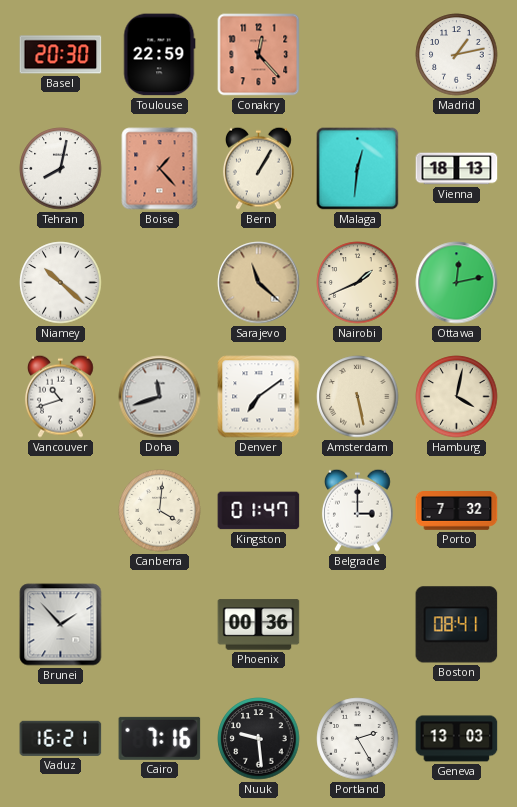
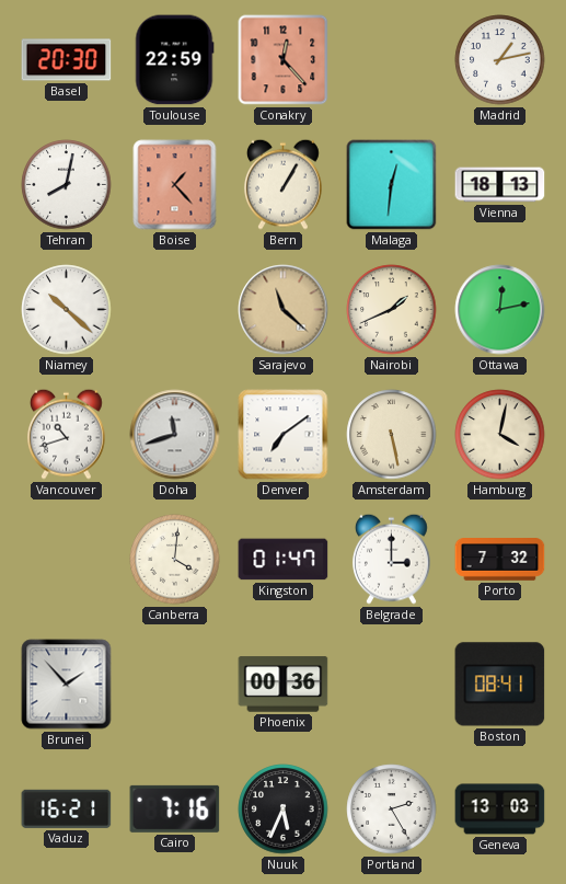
Nuuk: 9:29 -> 5:34 (284, 810)
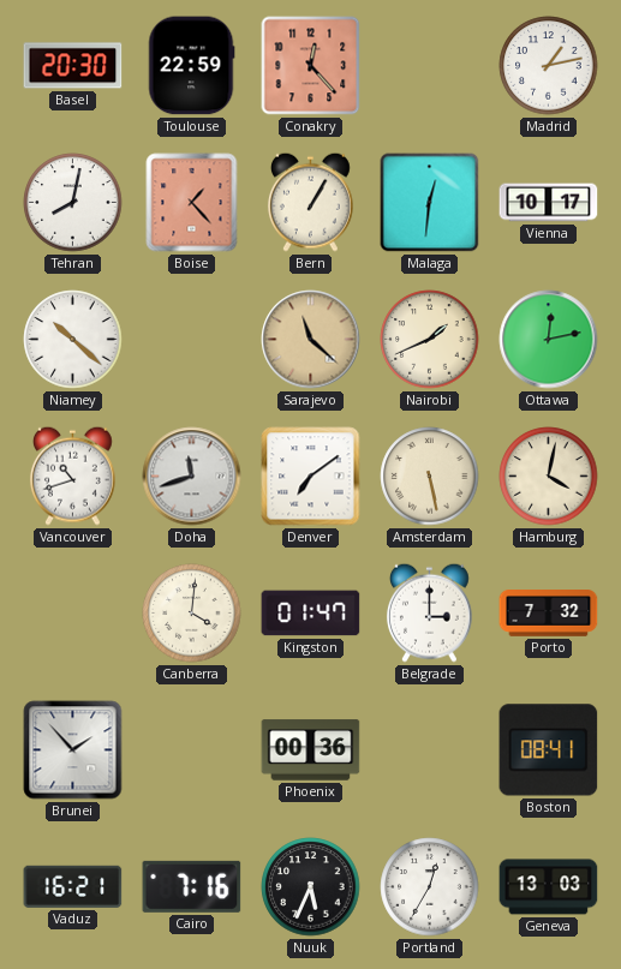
Vienna: 18:13 -> 10:17 (549, 203)
Portland: 2:25 -> 12:35 (430, 887)
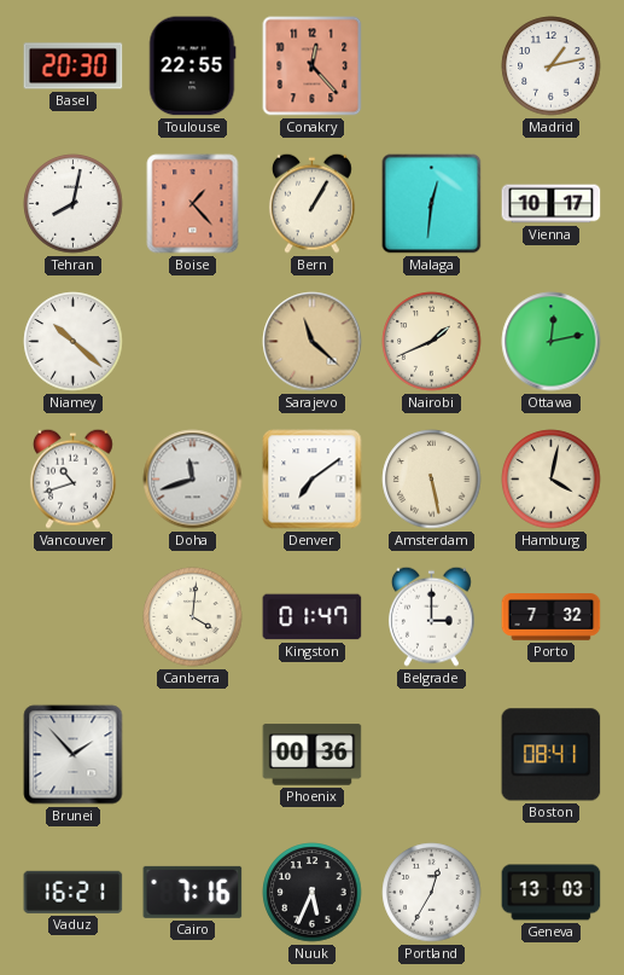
Toulouse: 22:59 -> 22:55 (192, 66)
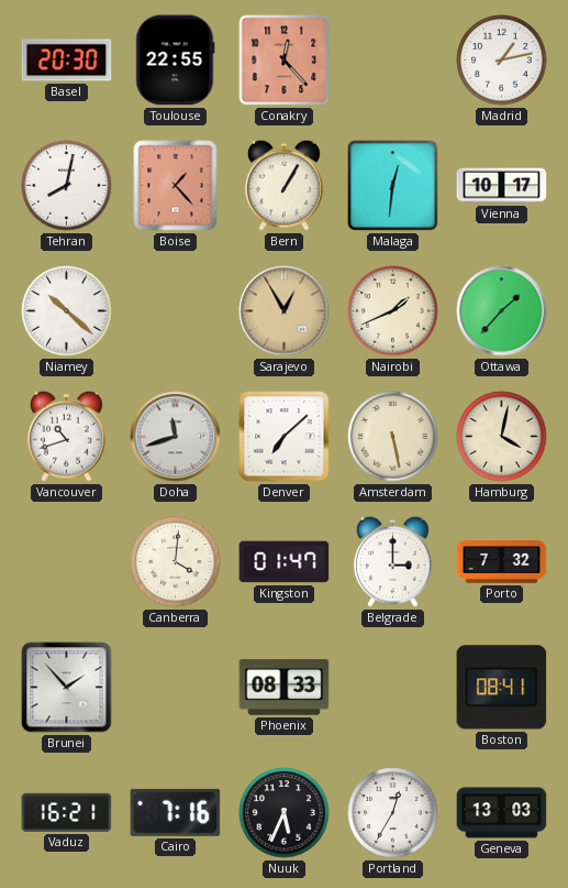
Sarajevo: 11:22 -> 12:55 (285, 311)
Ottawa: 12:13 -> 1:37 (502, 311)
Denver: 7:09 -> 7:08 (285, 437)
Phoenix: 00:36 -> 08:33 (285, 688)
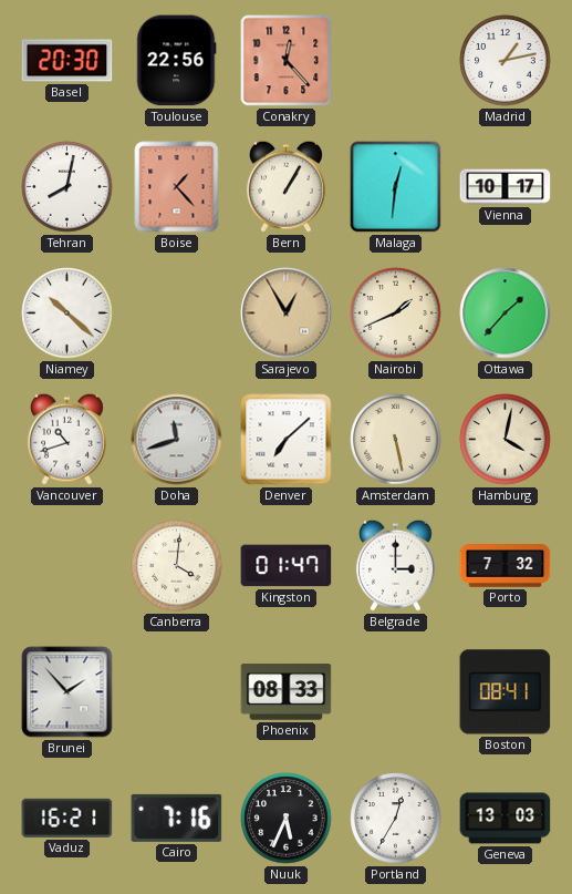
Toulouse: 22:55 -> 22:56 (176, 61)
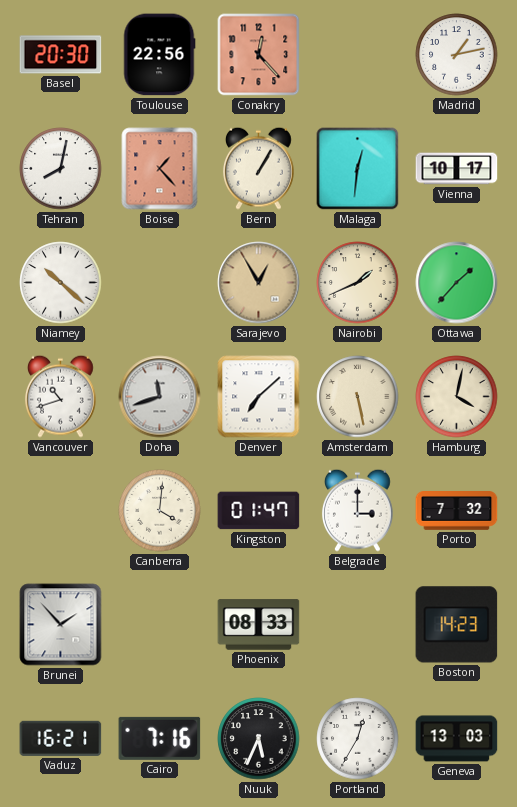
Boston: 08:41 -> 14:23 (457, 625)
